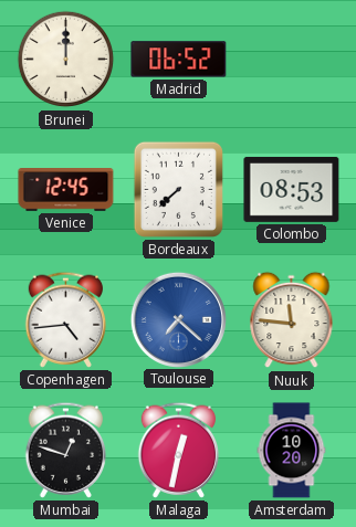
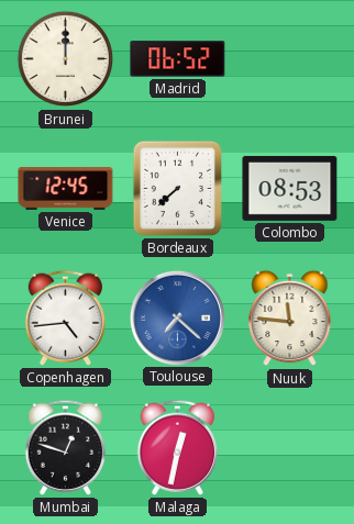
Amsterdam: 10:20 -> none (292, 451)
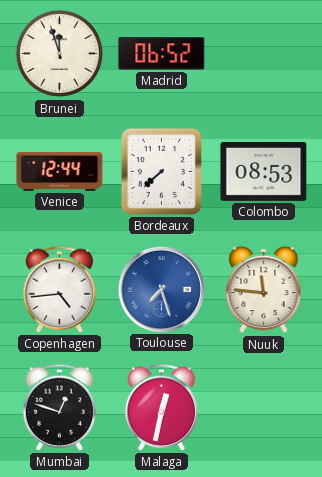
Brunei: 12:00 -> 11:57 (60, 54)
Venice: 12:45 -> 12:44 (60, 172)
Toulouse: 7:22 -> 7:27 (161, 289)
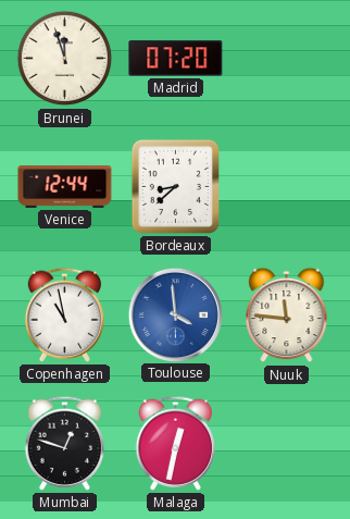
Madrid: 06:52 -> 07:20 (176, 59)
Bordeaux: 7:38 -> 8:38 (175, 186)
Colombo: 08:53 -> none (264, 171)
Copenhagen: 4:44 -> 10:58 (65, 314)
Toulouse: 7:27 -> 3:59 (175, 314)
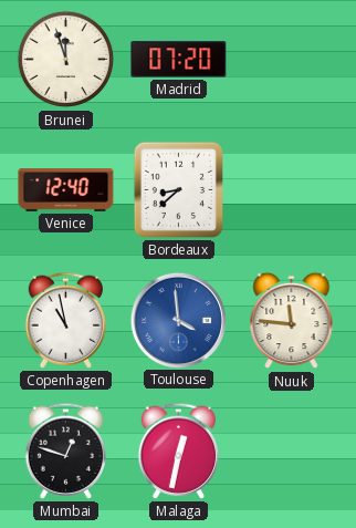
Venice: 12:44 -> 12:40 (66, 190)
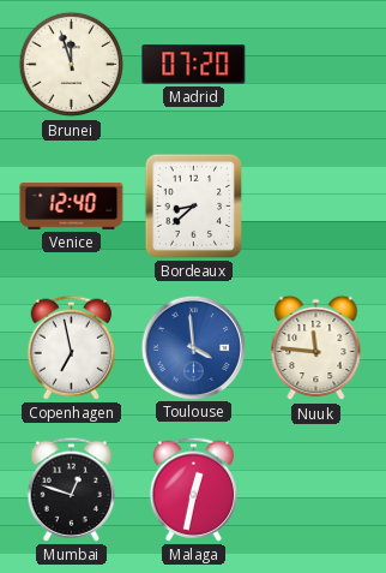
Copenhagen: 10:58 -> 6:58 (72, 347)
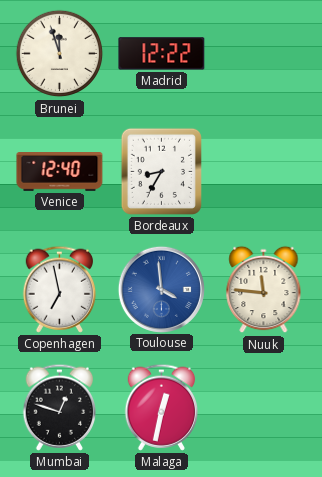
Madrid: 07:20 -> 12:22 (162, 54)
Bordeaux: 8:38 -> 8:35 (161, 171)
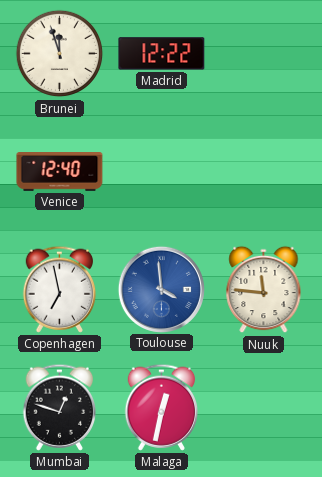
Bordeaux: 8:35 -> none (161, 171)
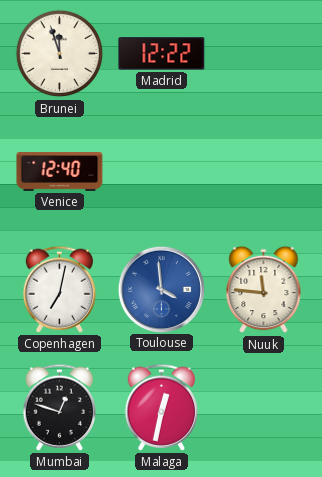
Copenhagen: 6:58 -> 7:02 (60, 289)
